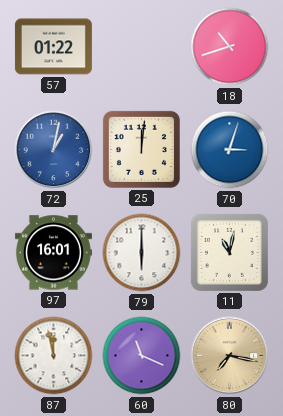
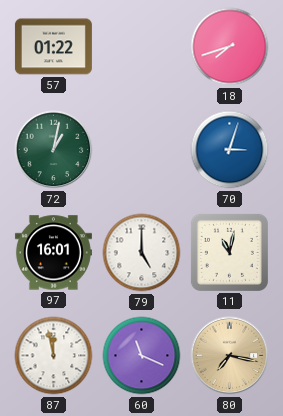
18: 10:42 -> 7:42 (230, 47)
72 dial: blue -> green (54, 150)
25: 12:01 -> none (141, 149)
79: 6:00 -> 5:00 (142, 253)
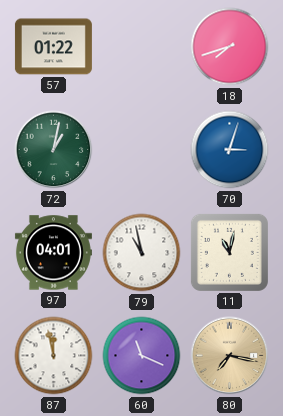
97: 16:01 -> 04:01 (53, 253)
79: 5:00 -> 10:58 (142, 253)
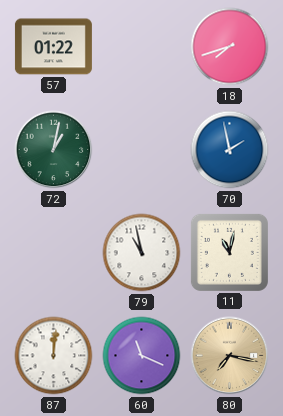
70: 3:03 -> 1:58 (230, 150)
97: 04:01 -> none (53, 253)
87: 11:58 -> 12:01 (54, 356)
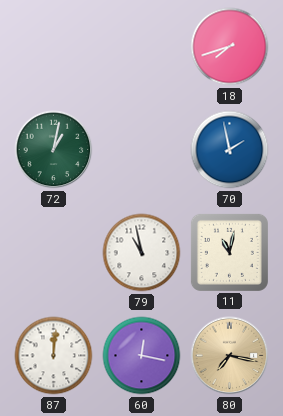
57: 01:22 -> none (53, 47)
60: 11:19 -> 12:17 (142, 356)
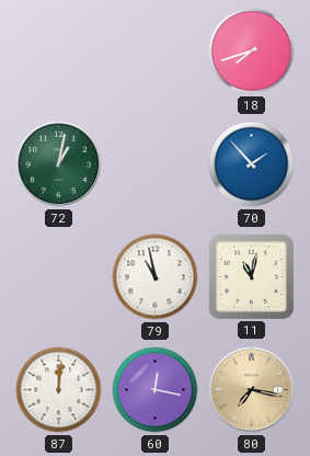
70: 1:58 -> 1:53 (252, 164)
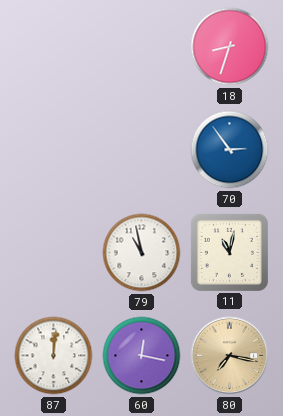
18: 7:42 -> 8:33 (230, 47)
72: 1:02 -> none (59, 164)
70: 1:53 -> 2:54 (230, 150)
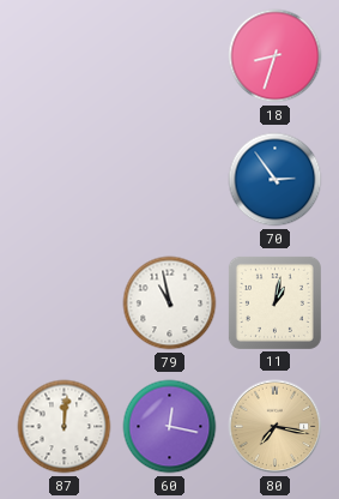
11: 11:02 -> 1:02 (274, 302)
